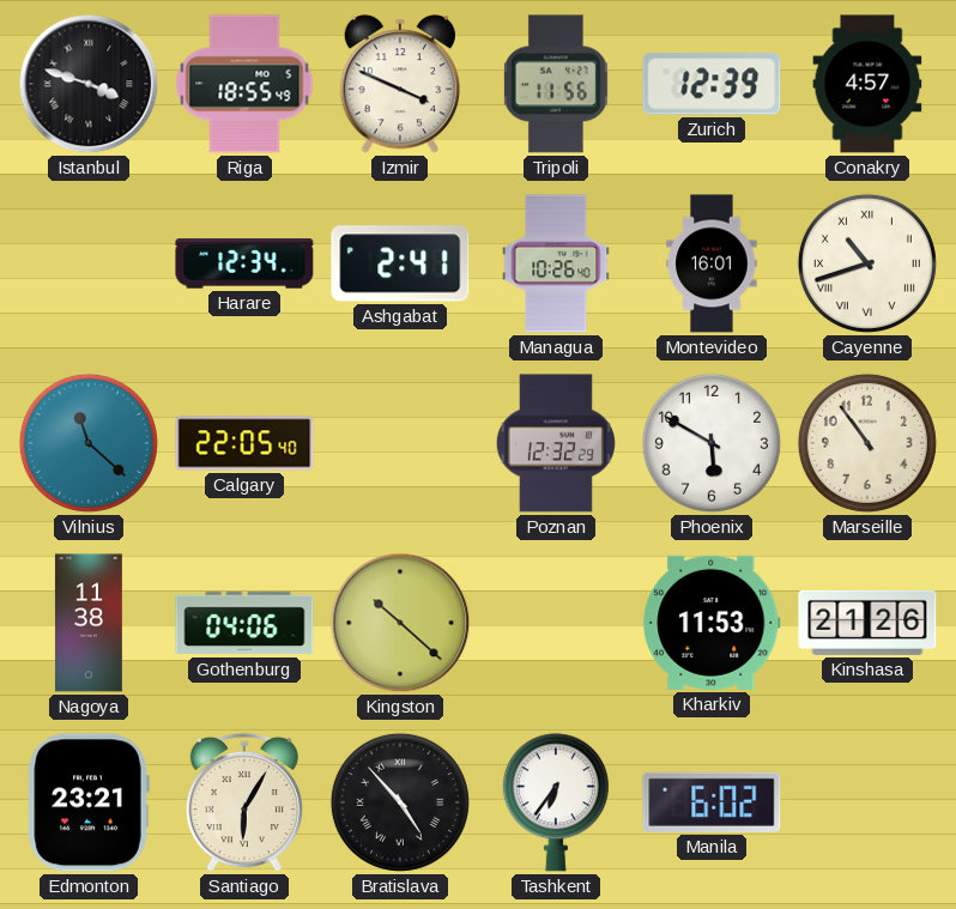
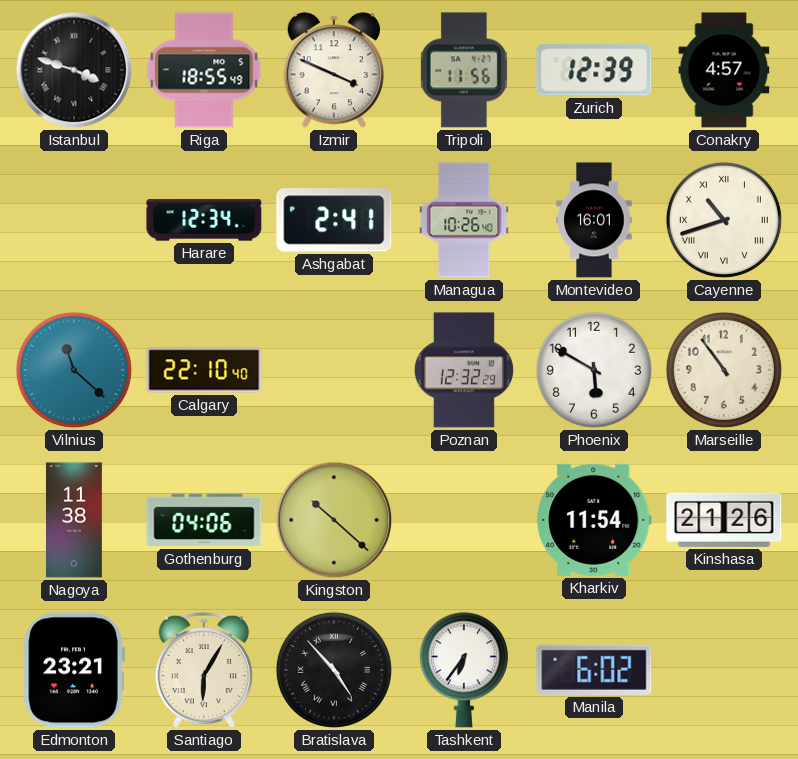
Calgary: 22:05 -> 22:10 (204, 370)
Kharkiv: 11:53 -> 11:54 (594, 520)
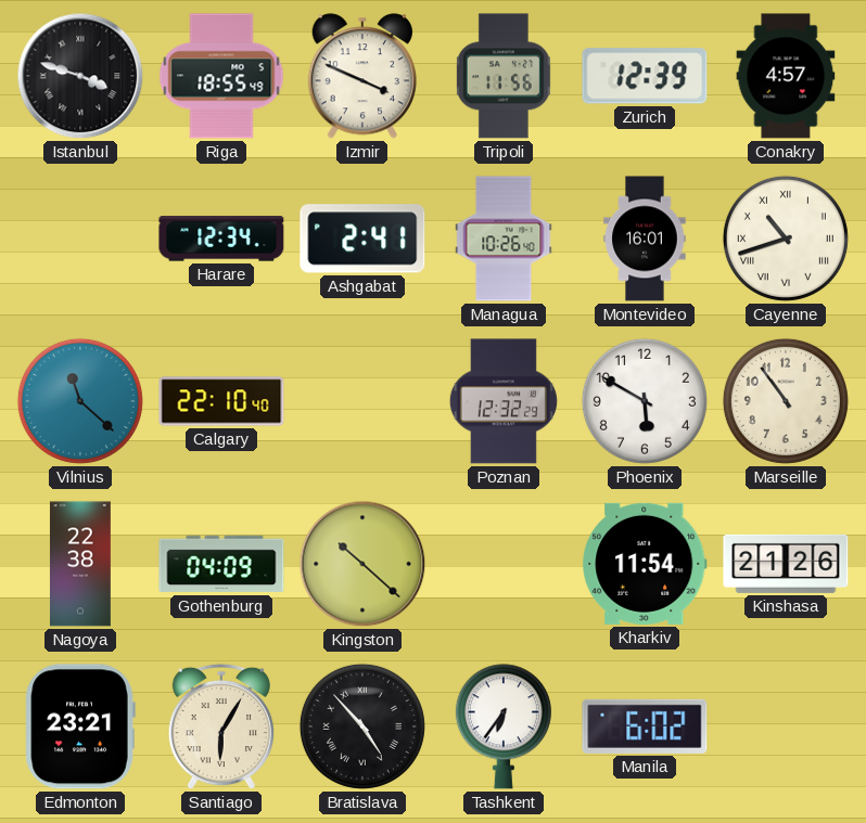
Nagoya: 11:38 -> 22:38 (80, 564)
Gothenburg: 04:06 -> 04:09 (221, 564)
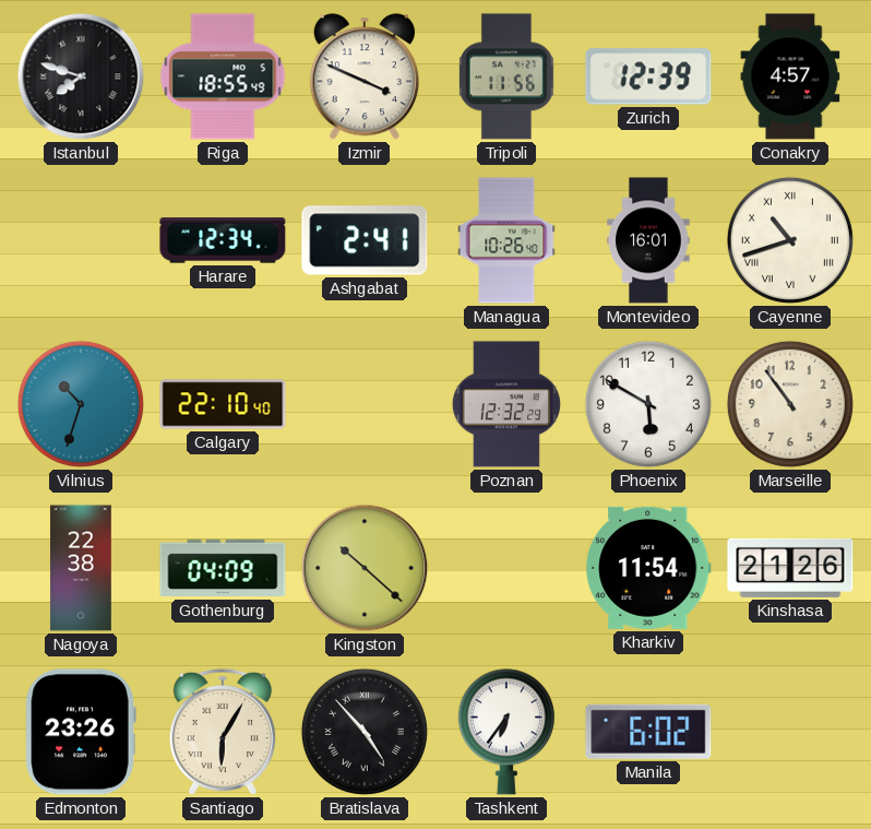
Istanbul: 3:48 -> 7:48 (81, 76)
Vilnius: 11:22 -> 10:33 (81, 404)
Edmonton: 23:21 -> 23:26 (81, 732)
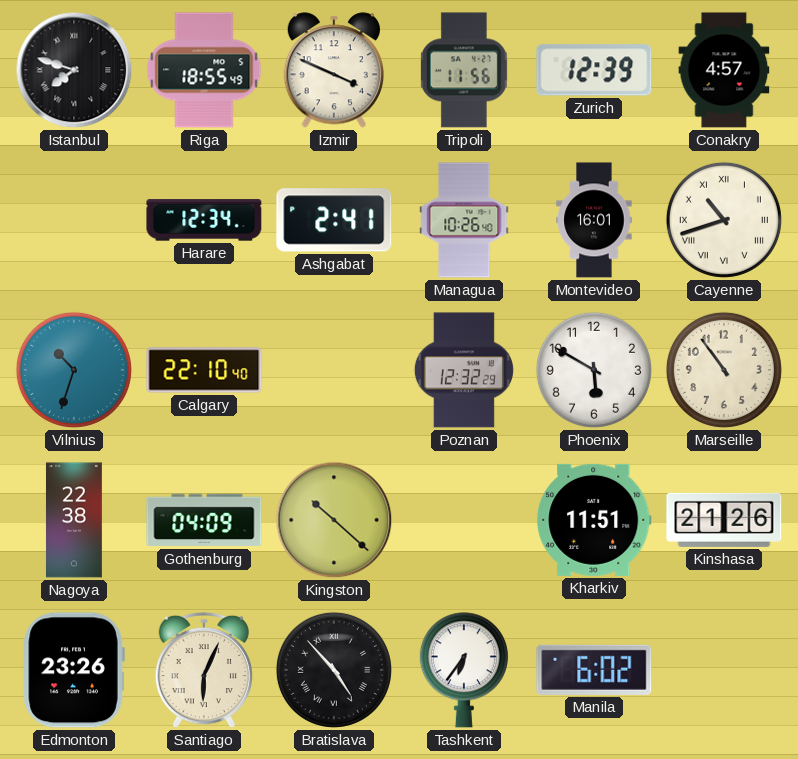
Kharkiv: 11:54 -> 11:51 (594, 520)
Santiago: 6:05 -> 6:04 (204, 670)
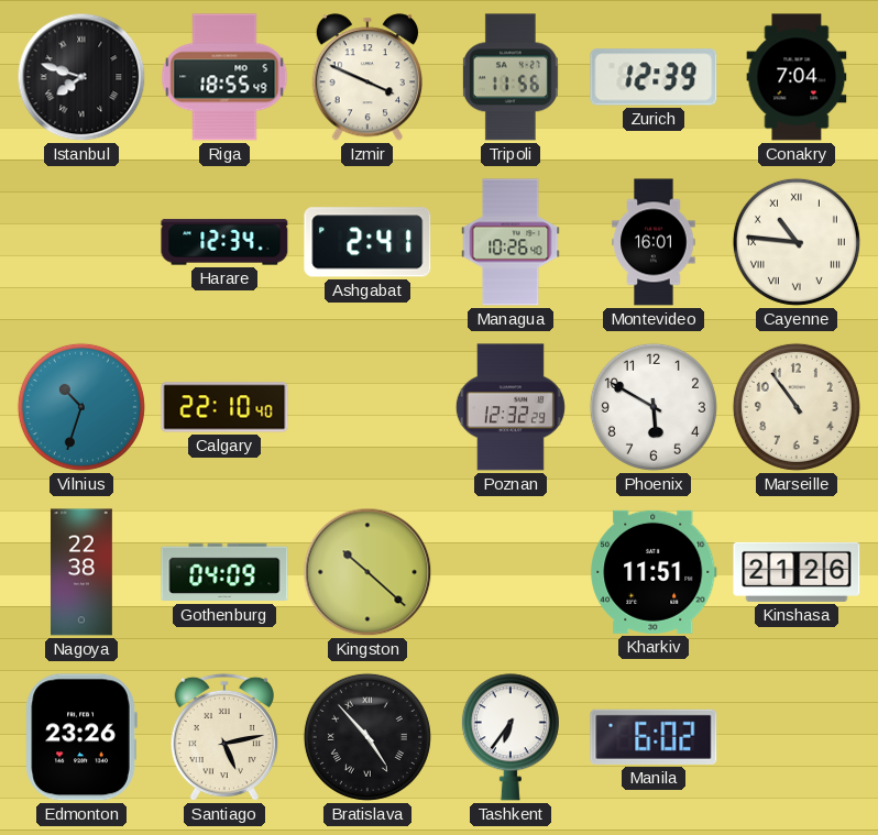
Conakry: 4:57 -> 7:04 (797, 77)
Cayenne: 10:42 -> 10:46 (797, 242)
Santiago: 6:04 -> 5:13 (224, 737)
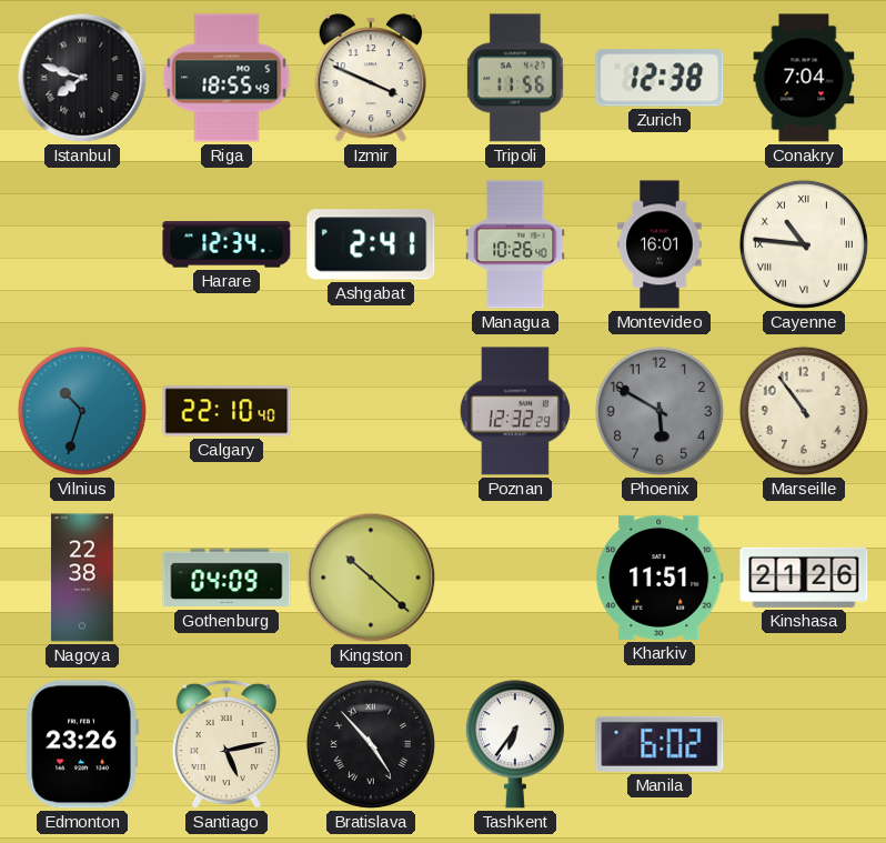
Zurich: 12:39 -> 12:38 (660, 78)
Phoenix dial: white -> grey (660, 411)
